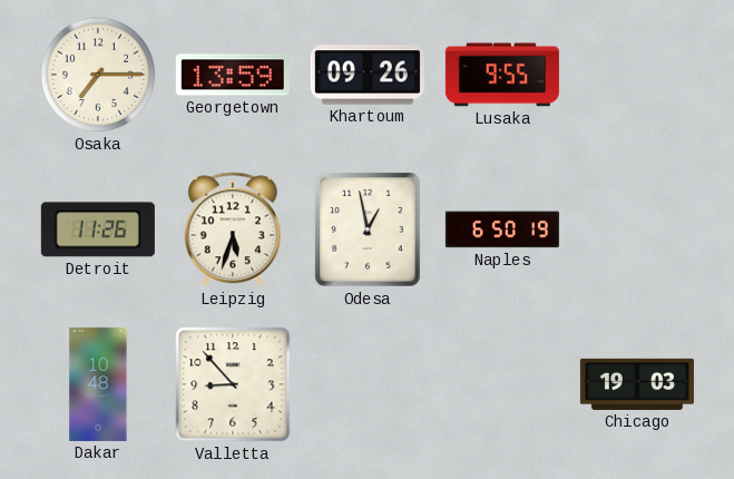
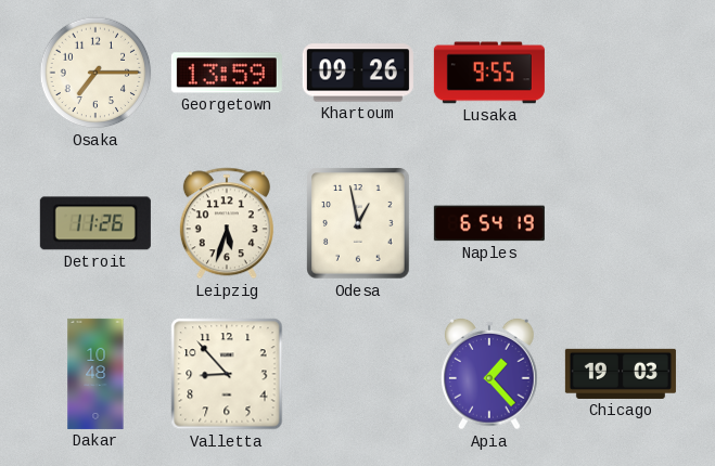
Naples: 6:50 -> 6:54 (489, 223)
Apia: none -> 1:23 (490, 374)
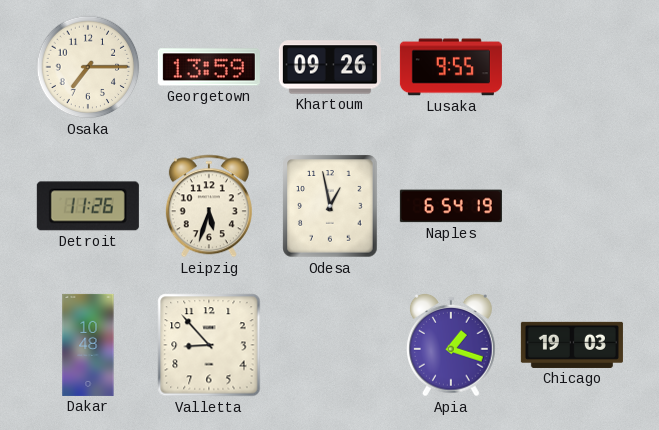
Apia: 1:23 -> 1:18 (452, 345)
